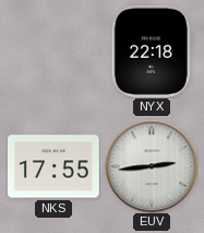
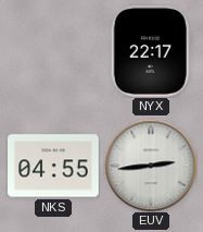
NYX: 22:18 -> 22:17 (151, 51)
NKS: 17:55 -> 04:55 (54, 166)
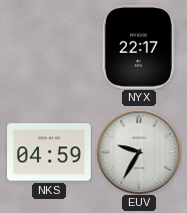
NKS: 04:55 -> 04:59 (50, 152)
EUV: 2:44 -> 9:35 (139, 152)
